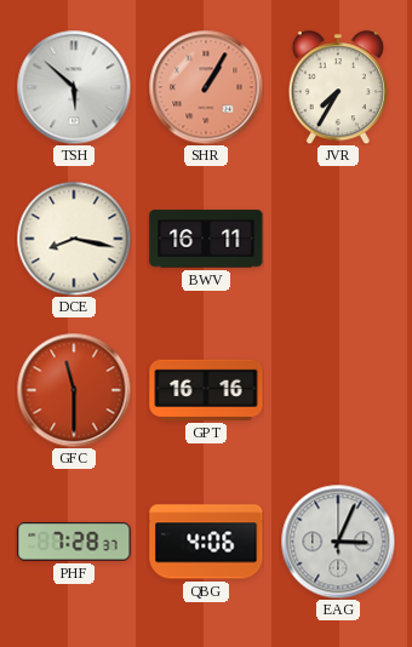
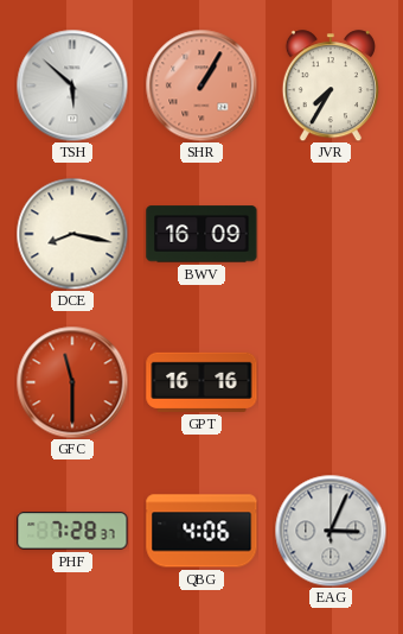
BWV: 16:11 -> 16:09 (201, 234)
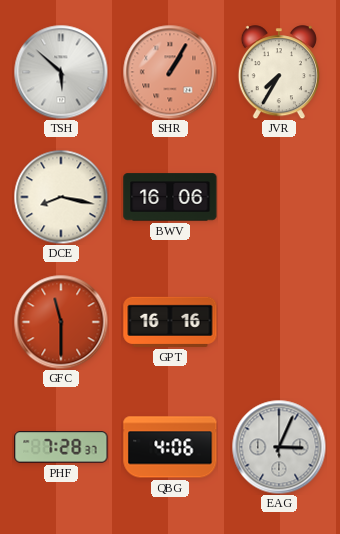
BWV: 16:09 -> 16:06 (170, 197)
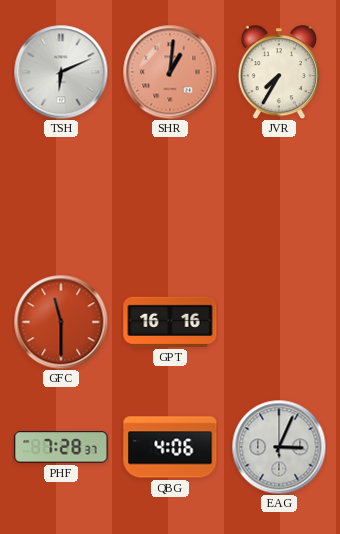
TSH: 5:52 -> 6:11 (61, 72)
SHR: 1:05 -> 1:01 (170, 72)
DCE: 8:17 -> none (61, 197)
BWV: 16:06 -> none (170, 197)
